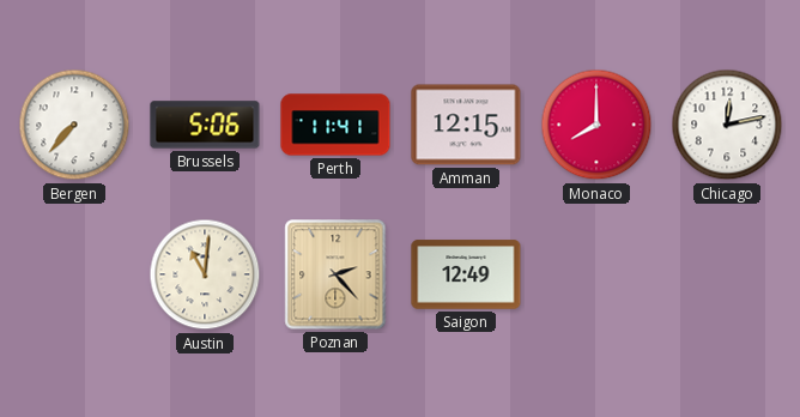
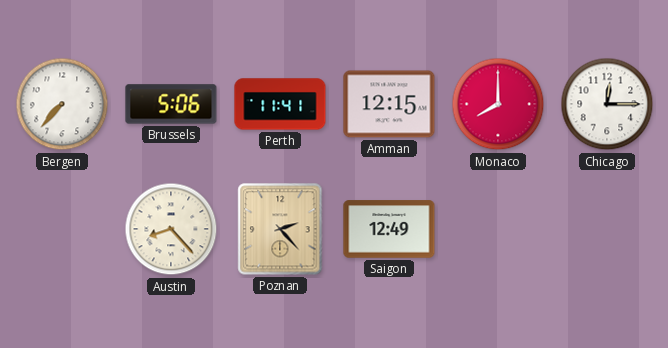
Chicago: 12:13 -> 12:15 (607, 104)
Austin: 11:01 -> 8:23 (171, 229)
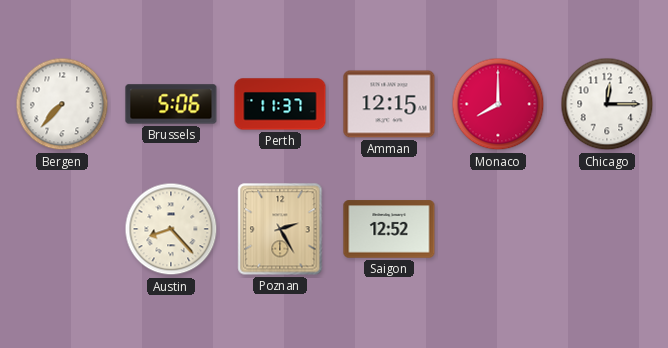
Perth: 11:41 -> 11:37 (280, 104)
Poznan: 2:23 -> 2:25 (280, 229)
Saigon: 12:49 -> 12:52 (389, 229)
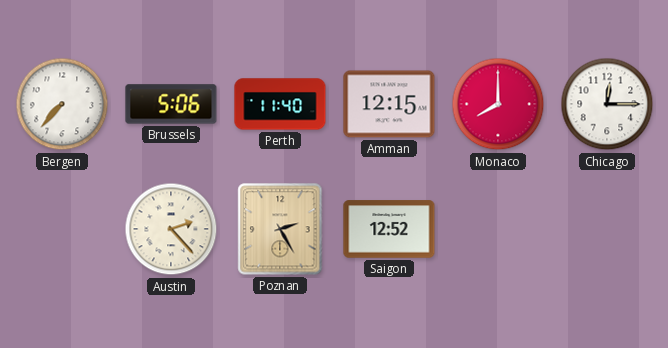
Perth: 11:37 -> 11:40 (280, 104)
Austin: 8:23 -> 2:23 (171, 229)
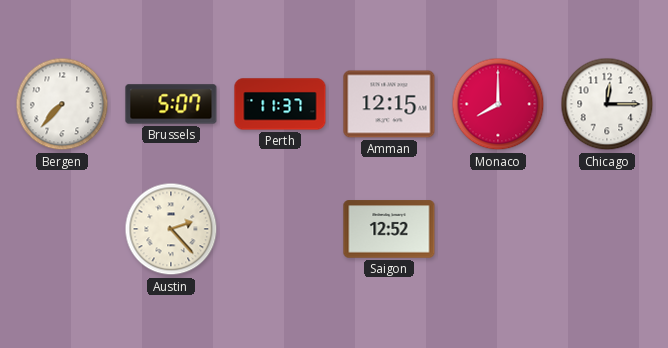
Brussels: 5:06 -> 5:07 (171, 104)
Perth: 11:40 -> 11:37 (280, 104)
Poznan: 2:25 -> none (280, 229)
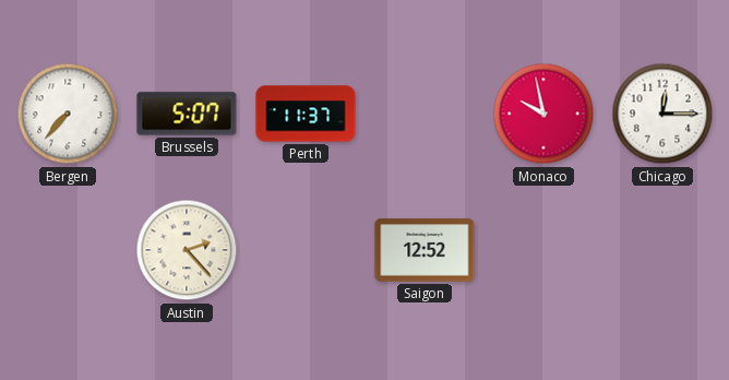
Amman: 12:15 -> none (389, 104)
Monaco: 8:00 -> 9:58 (543, 114)
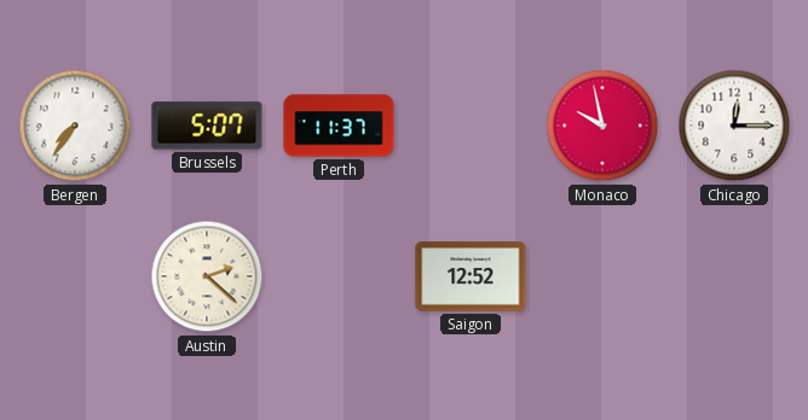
Bergen: 7:37 -> 7:36 (75, 126)
Austin: 2:23 -> 2:22 (207, 276)
